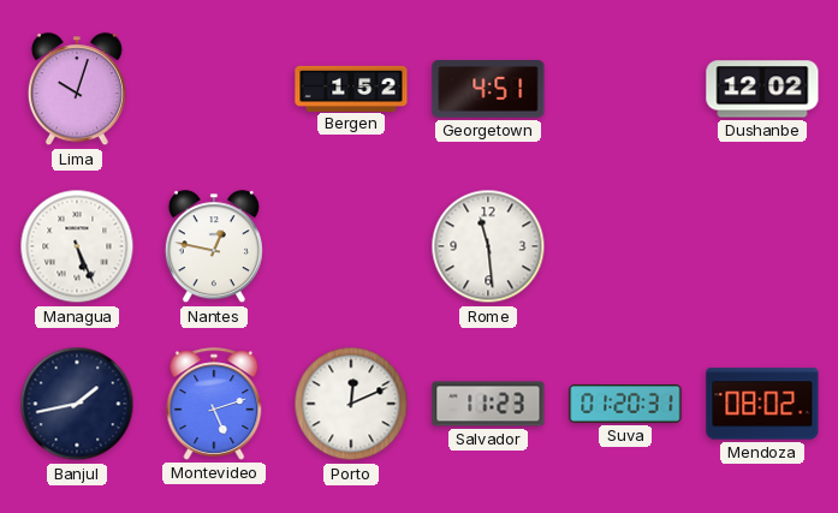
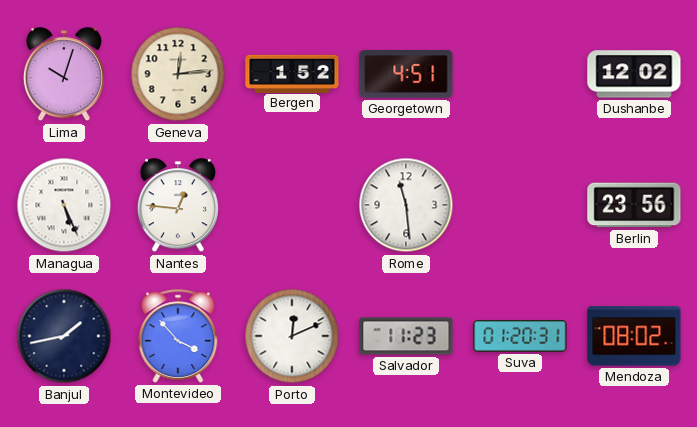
Geneva: none -> 12:14 (178, 74)
Nantes: 12:47 -> 12:46 (178, 206)
Berlin: none -> 23:56 (634, 205)
Montevideo: 5:12 -> 3:53 (178, 336)
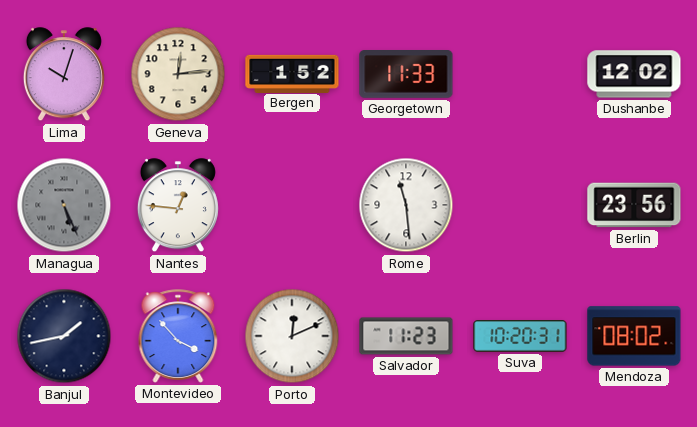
Georgetown: 4:51 -> 11:33 (406, 75)
Managua dial: white -> grey (64, 205)
Suva: 01:20 -> 10:20 (520, 337)
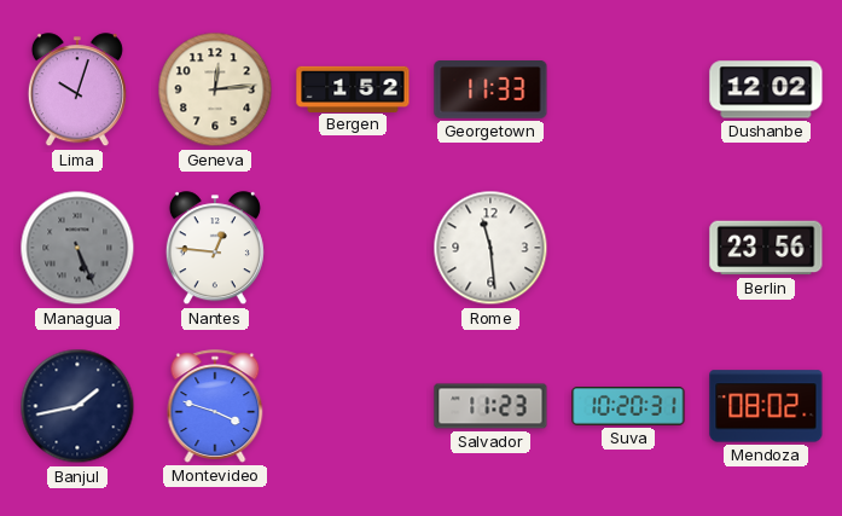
Montevideo: 3:53 -> 3:48 (215, 406)
Porto: 12:11 -> none (292, 336)
